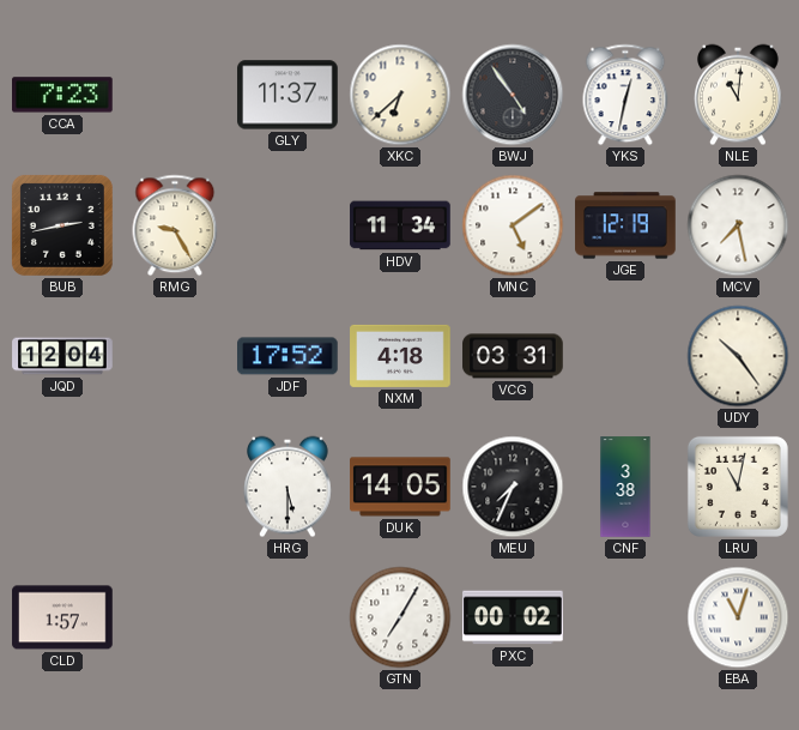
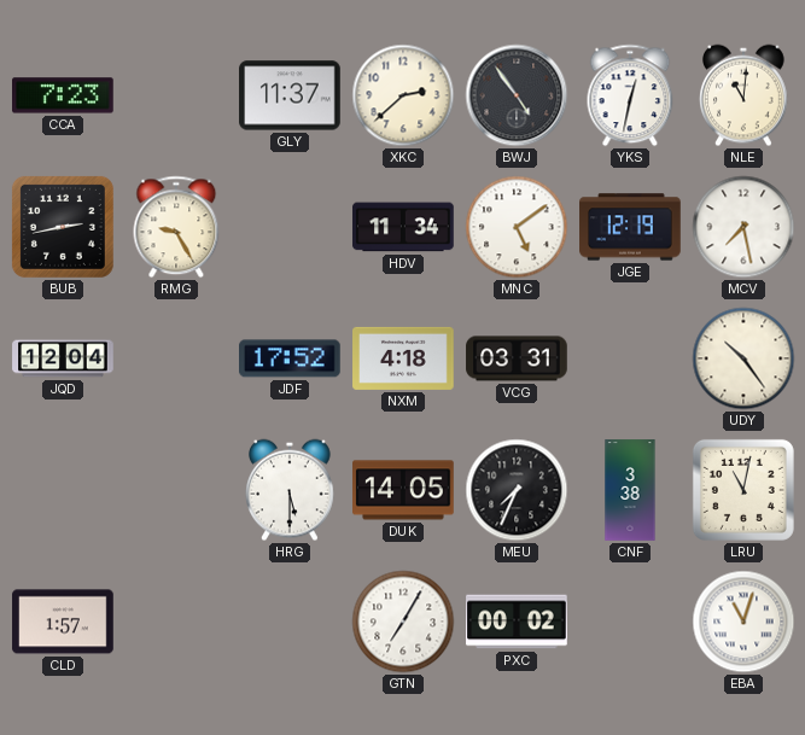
XKC: 6:38 -> 2:38 (403, 95)
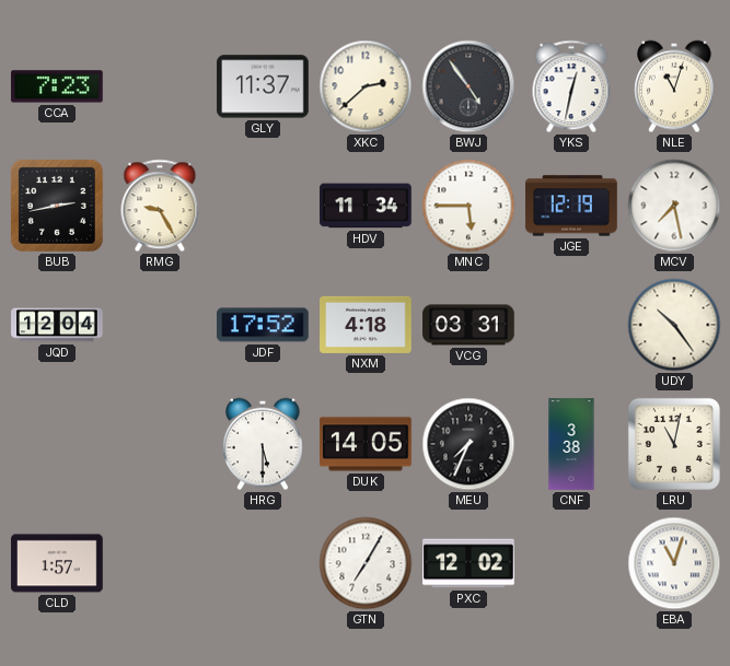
NLE: 11:01 -> 11:03 (675, 86)
MNC: 5:09 -> 5:45 (468, 206)
PXC: 00:02 -> 12:02 (468, 563)
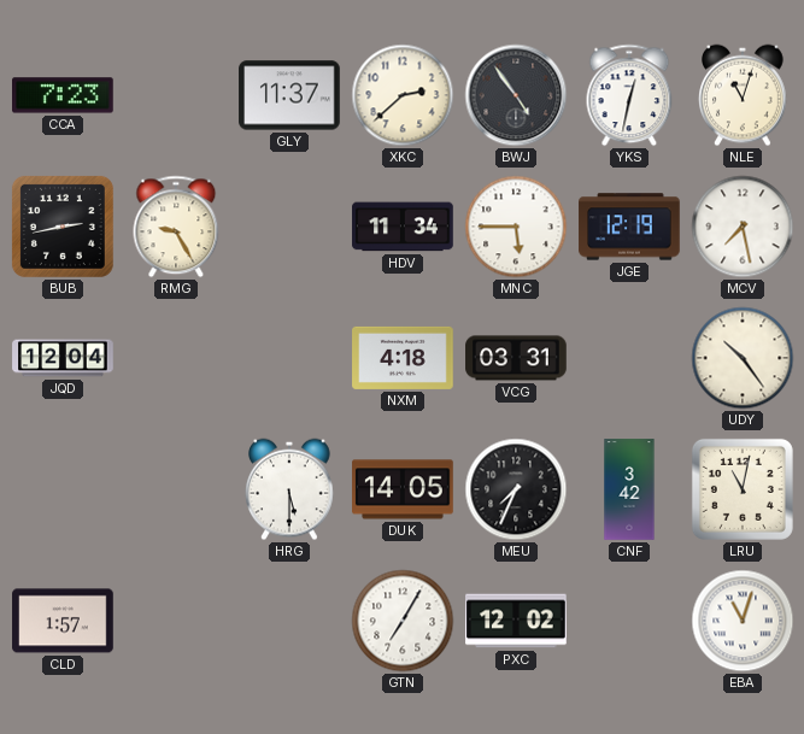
JDF: 17:52 -> none (264, 325)
CNF: 3:38 -> 3:42 (629, 489)
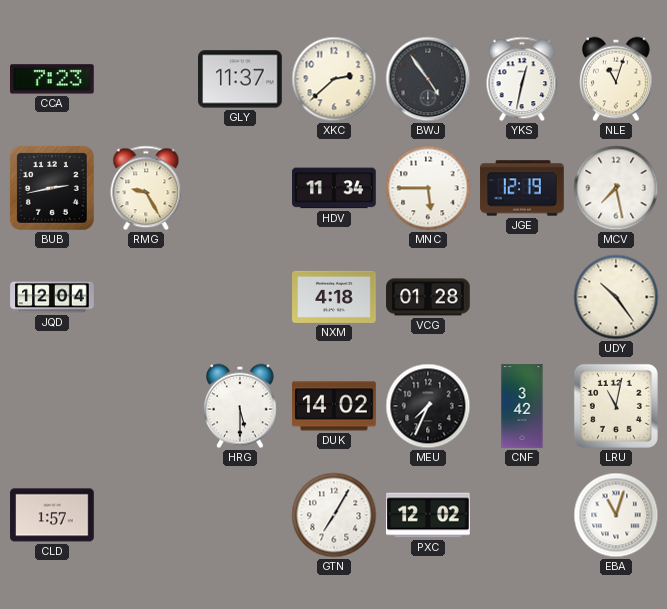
VCG: 03:31 -> 01:28 (428, 297)
DUK: 14:05 -> 14:02 (334, 406)
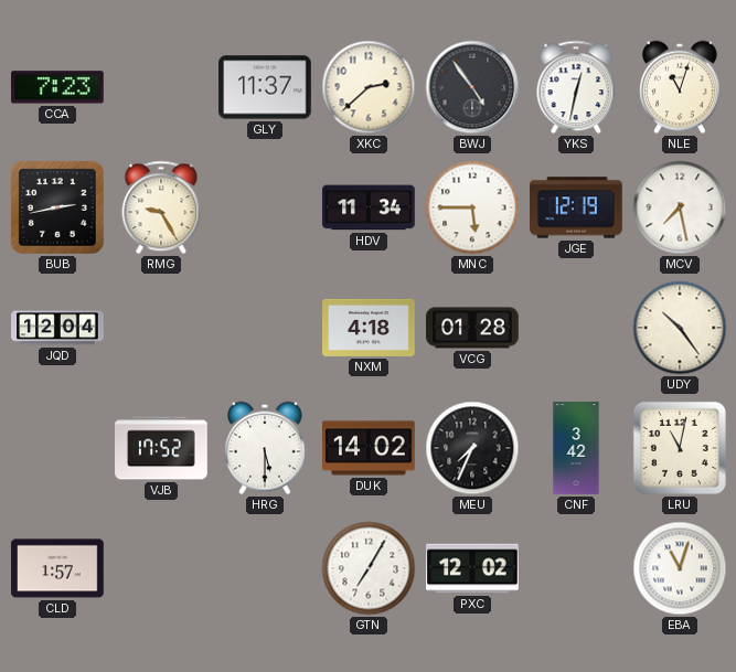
VJB: none -> 17:52 (161, 448)
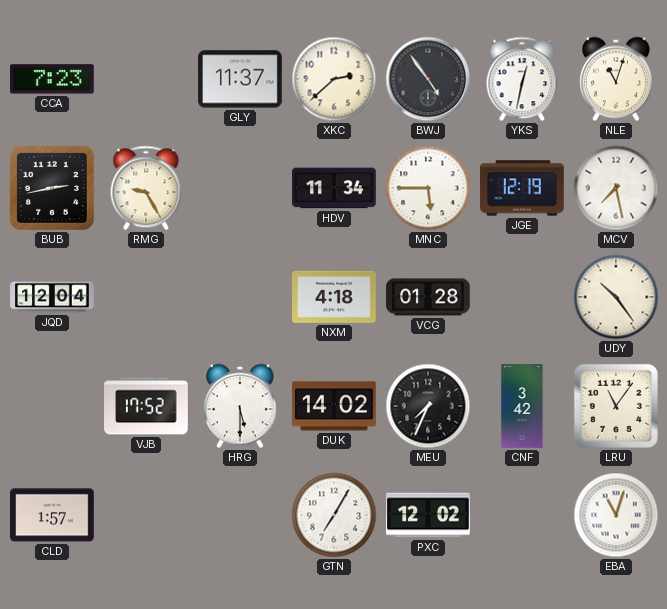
LRU: 11:02 -> 11:06 (616, 406)
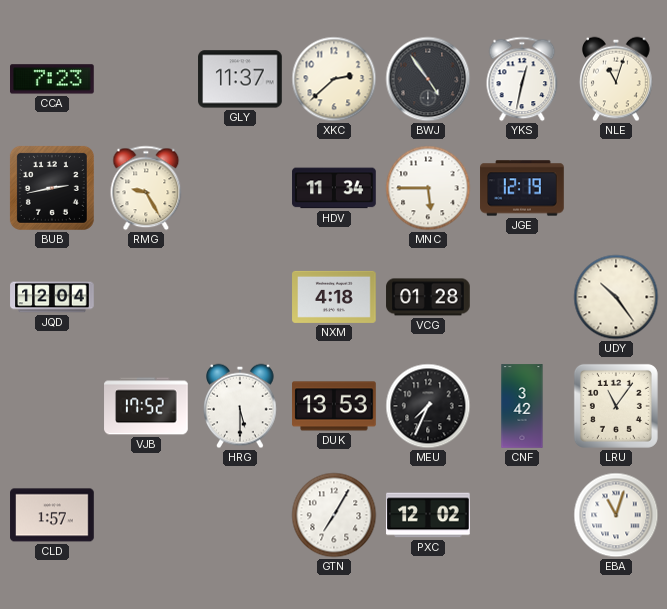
MCV: 7:28 -> none (616, 188)
DUK: 14:02 -> 13:53 (334, 406)
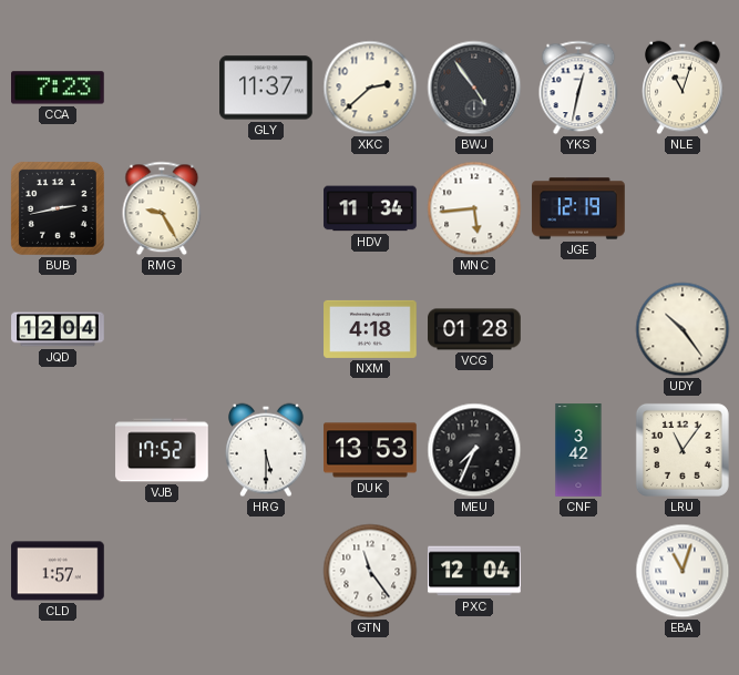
MNC: 5:45 -> 5:44 (474, 208)
GTN: 7:05 -> 11:24 (370, 571)
PXC: 12:02 -> 12:04 (474, 571)
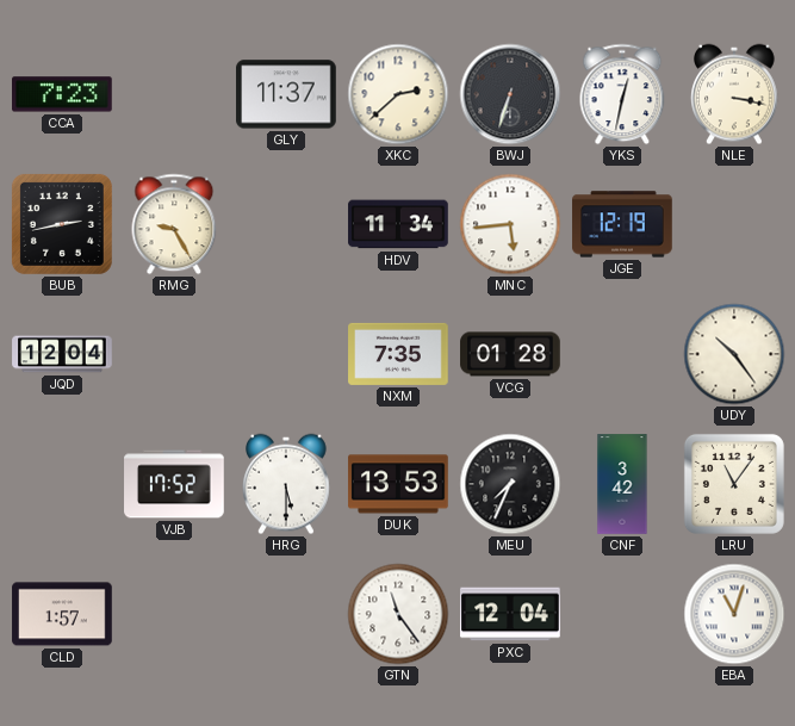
BWJ: 4:54 -> 6:33 (510, 94)
NLE: 11:03 -> 3:17 (735, 94)
NXM: 4:18 -> 7:35 (398, 354)
